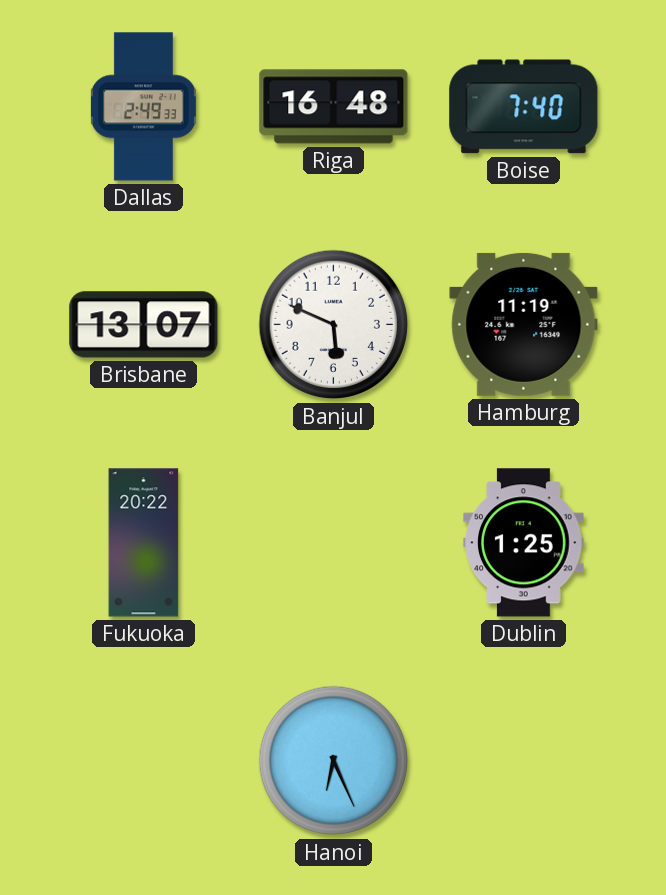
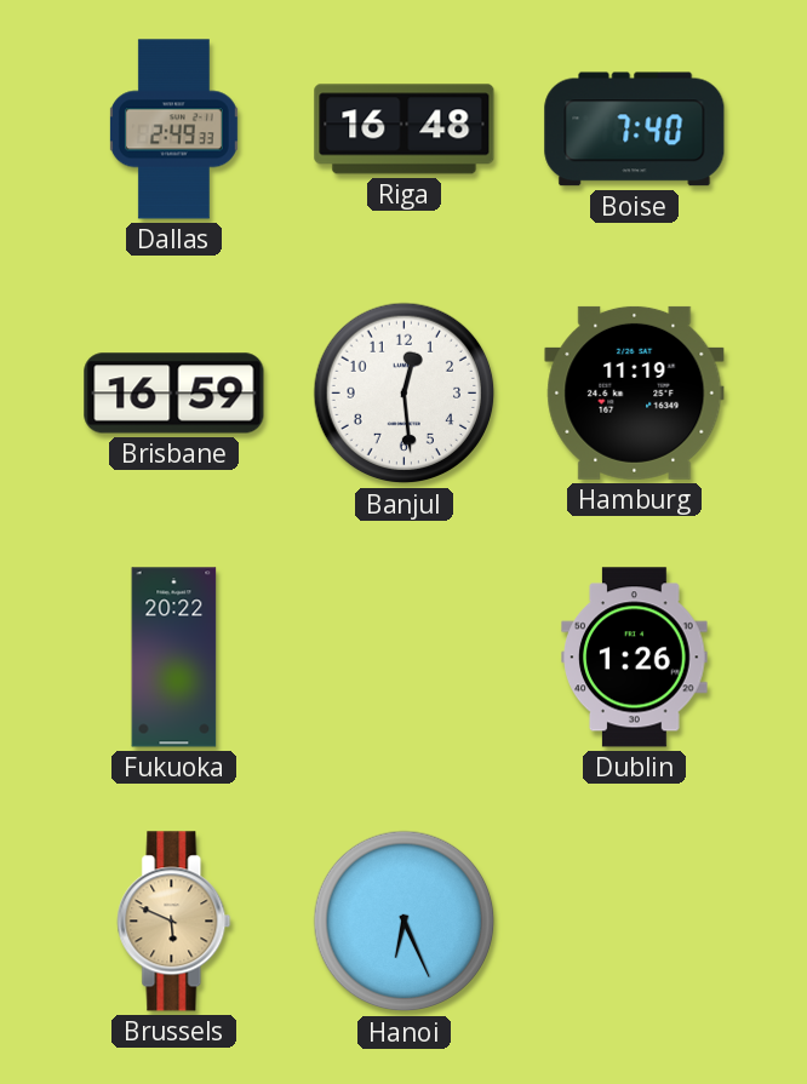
Brisbane: 13:07 -> 16:59 (174, 394)
Banjul: 5:49 -> 12:29 (405, 394)
Dublin: 1:25 -> 1:26 (635, 658)
Brussels: none -> 5:49 (174, 922)
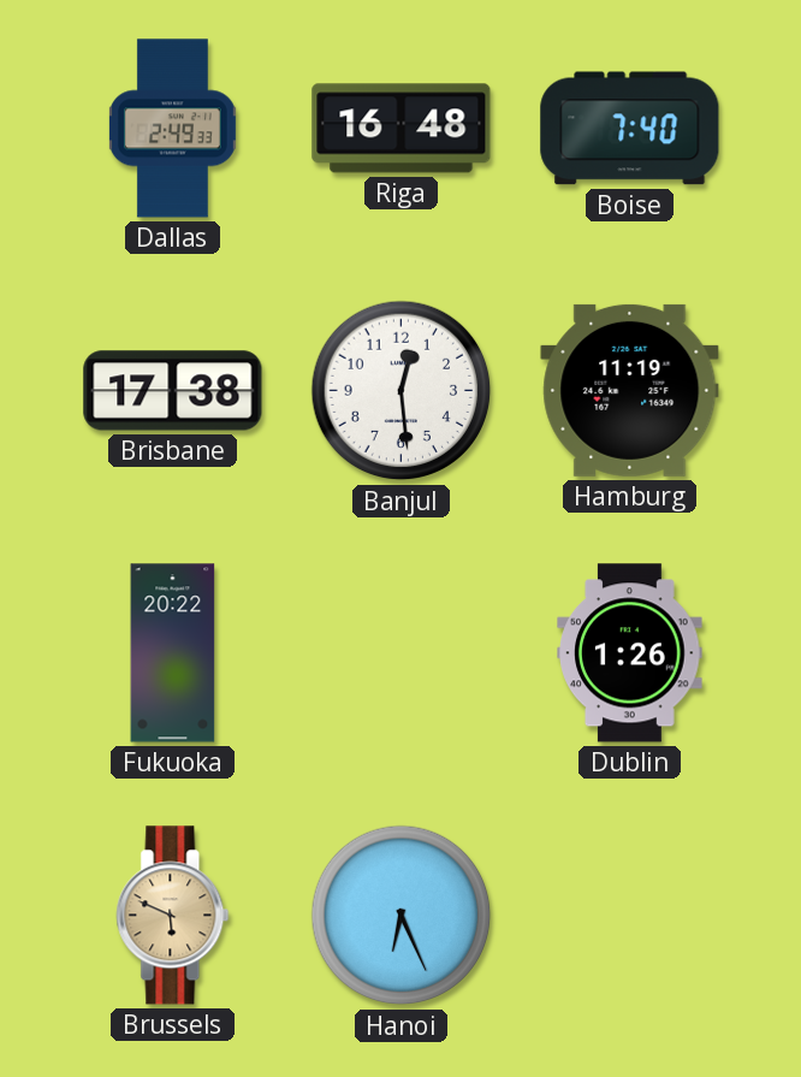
Brisbane: 16:59 -> 17:38 (173, 391)
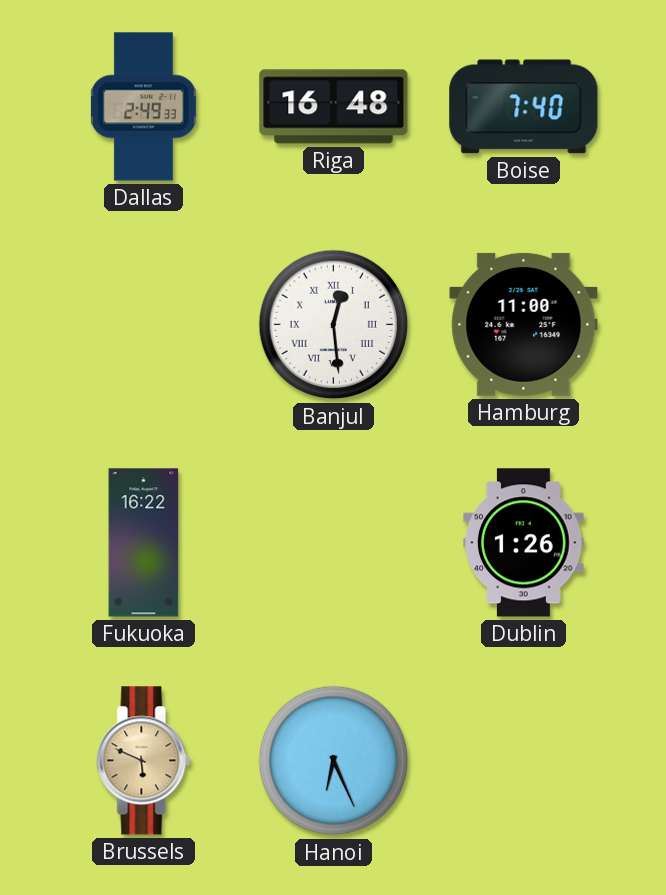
Brisbane: 17:38 -> none (173, 391)
Banjul numerals: Arabic -> Roman (334, 325)
Hamburg: 11:19 -> 11:00 (524, 324)
Fukuoka: 20:22 -> 16:22 (144, 543)
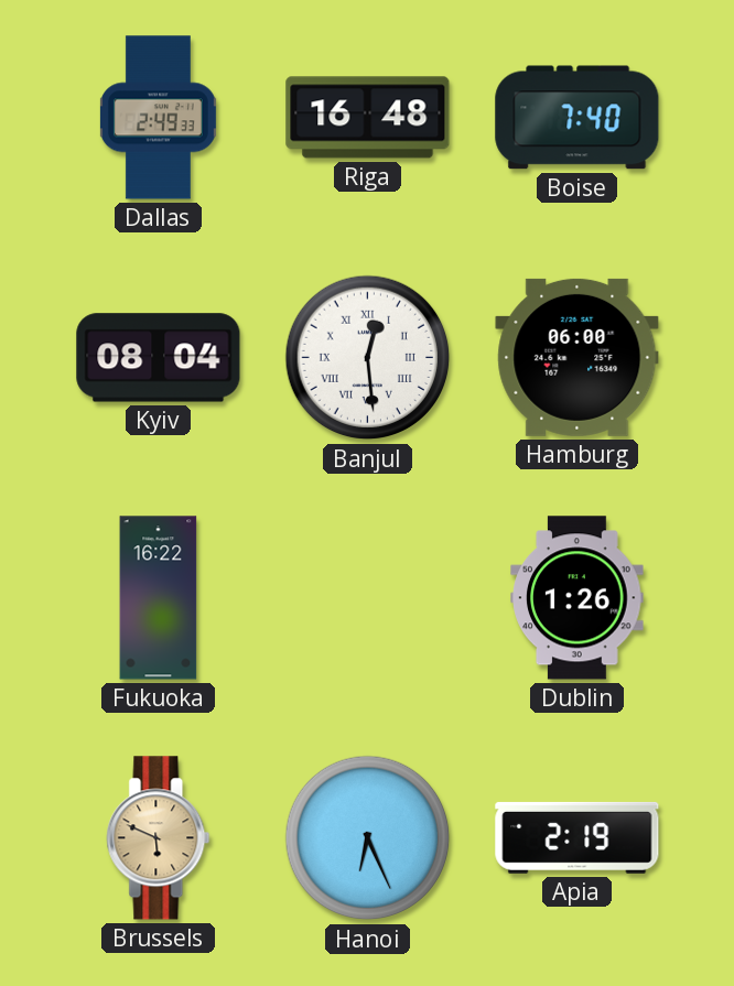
Kyiv: none -> 08:04 (159, 358)
Hamburg: 11:00 -> 06:00 (578, 357)
Apia: none -> 2:19 (578, 837)
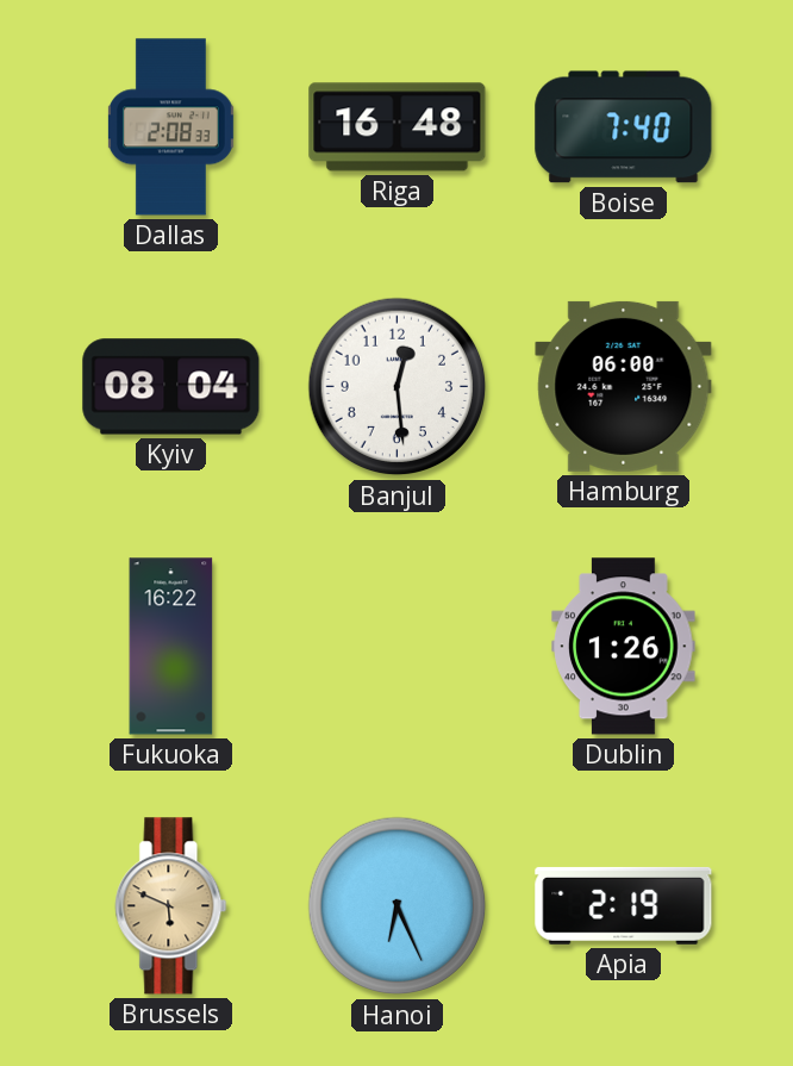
Dallas: 2:49 -> 2:08 (170, 127)
Banjul numerals: Roman -> Arabic (398, 387)
